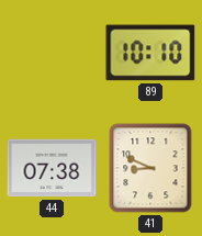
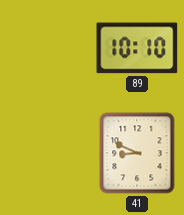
44: 07:38 -> none (52, 168)
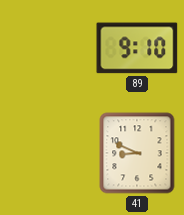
89: 10:10 -> 9:10 (137, 48)
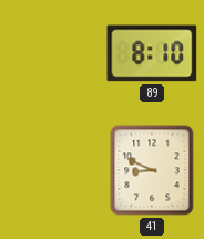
89: 9:10 -> 8:10 (152, 53)
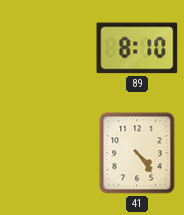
41: 8:49 -> 4:24 (137, 153)
